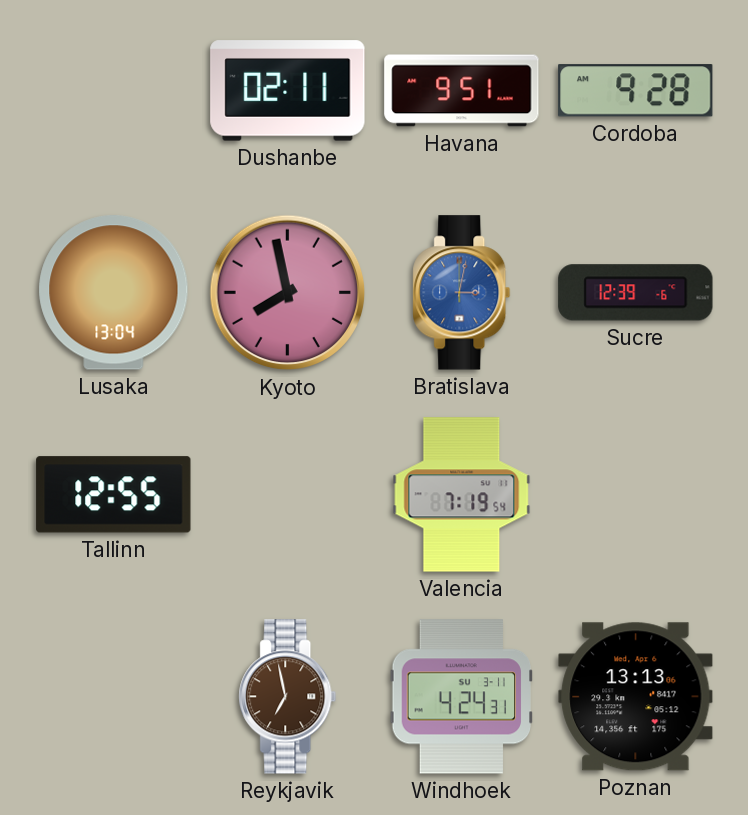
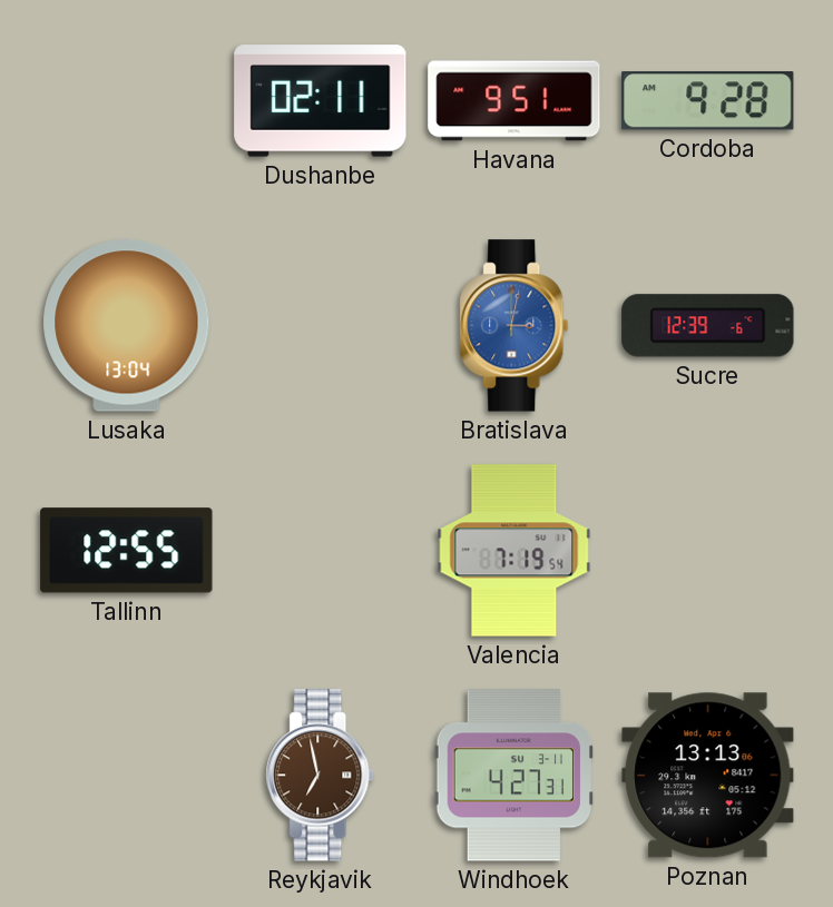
Kyoto: 7:58 -> none (288, 293)
Windhoek: 4:24 -> 4:27 (514, 776)
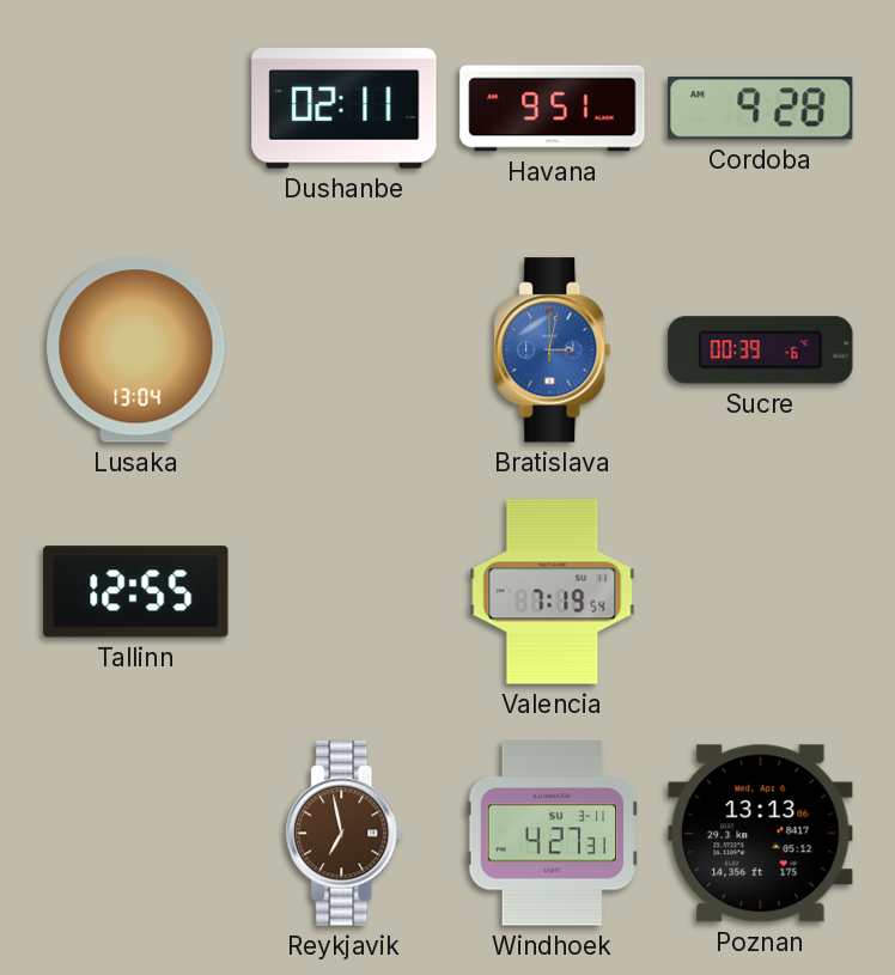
Sucre: 12:39 -> 00:39 (761, 351)
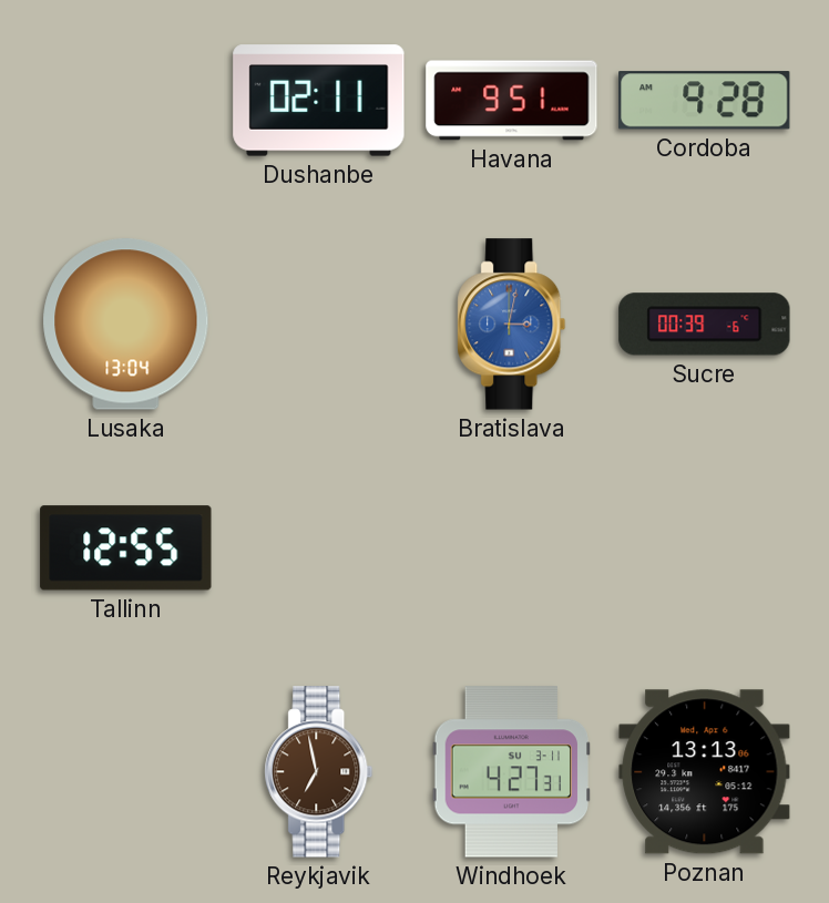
Valencia: 7:19 -> none (553, 592)
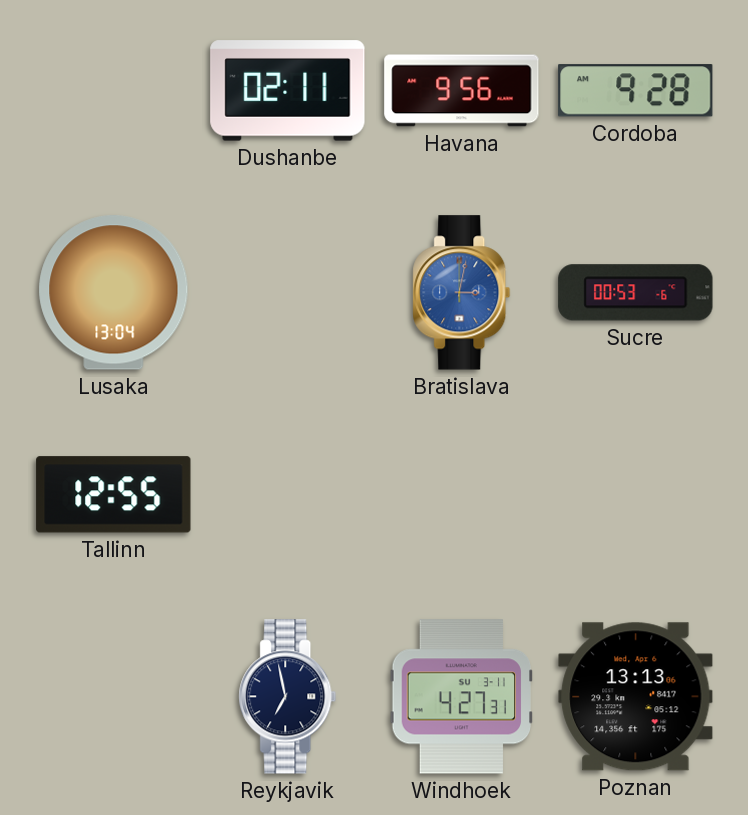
Havana: 9:51 -> 9:56 (462, 91)
Sucre: 00:39 -> 00:53 (636, 293)
Reykjavik dial: brown -> navy (288, 697)
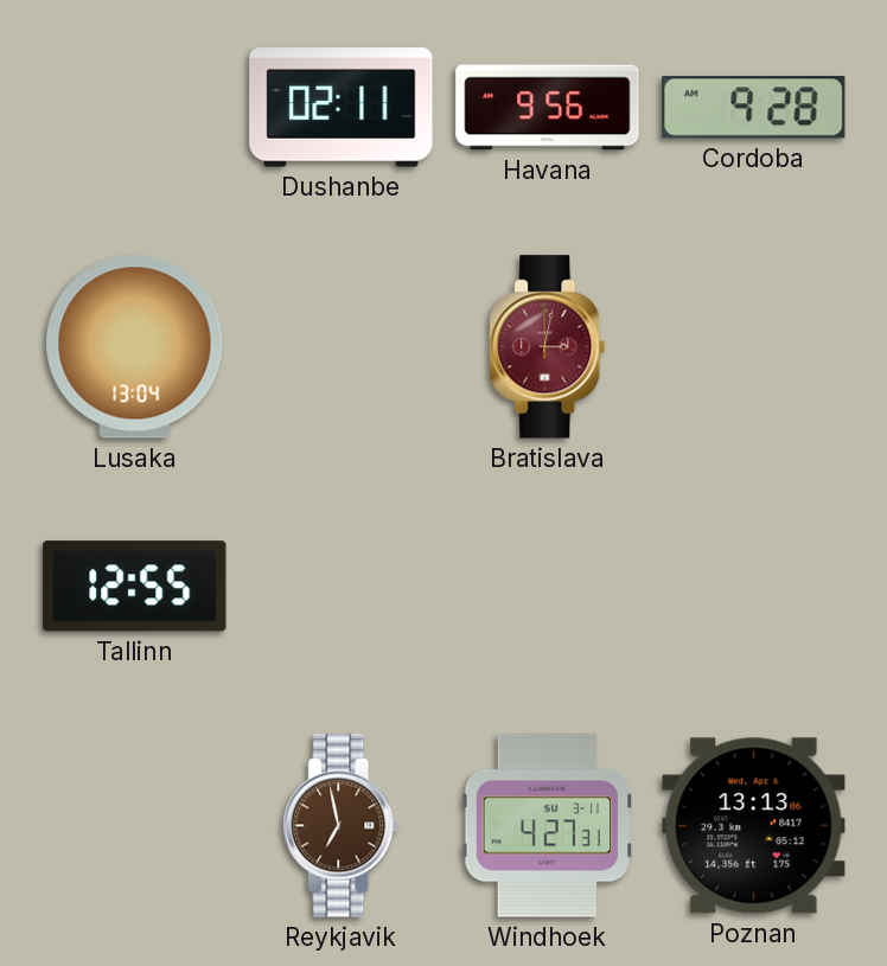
Bratislava dial: blue -> burgundy (548, 347)
Sucre: 00:53 -> none (636, 293)
Reykjavik dial: navy -> brown (342, 826)
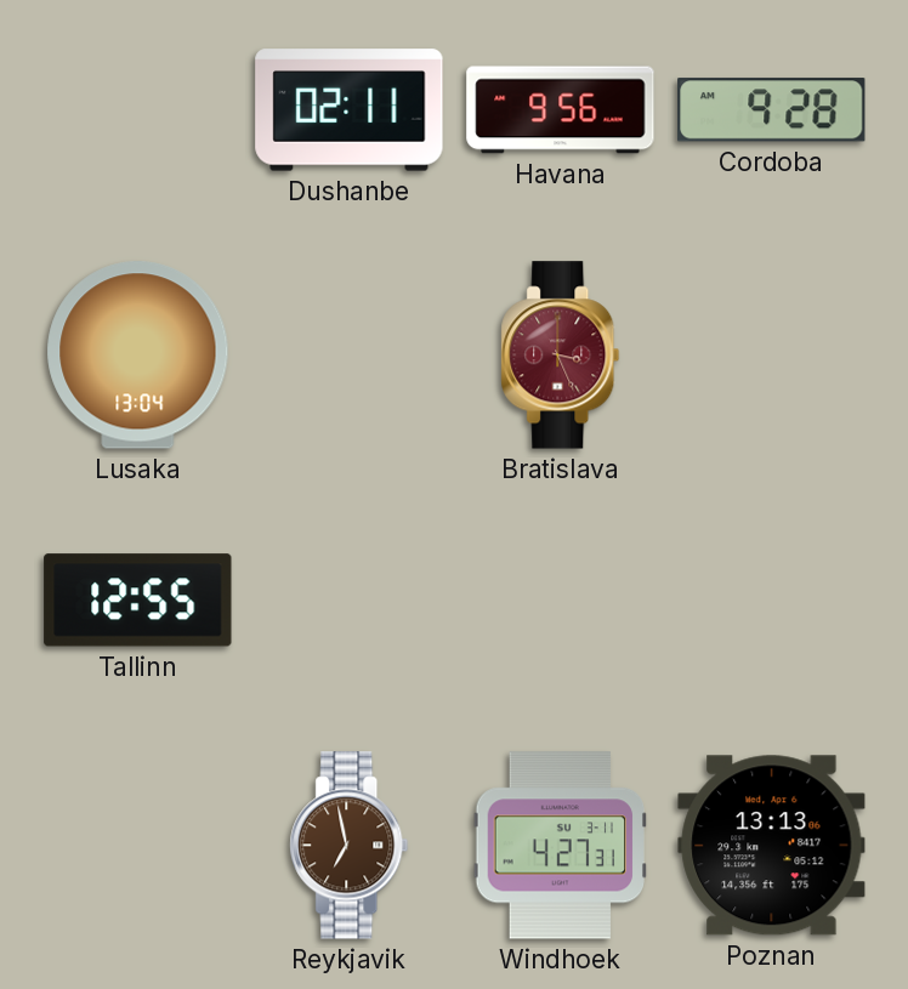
Bratislava: 3:02 -> 3:26 (561, 356)
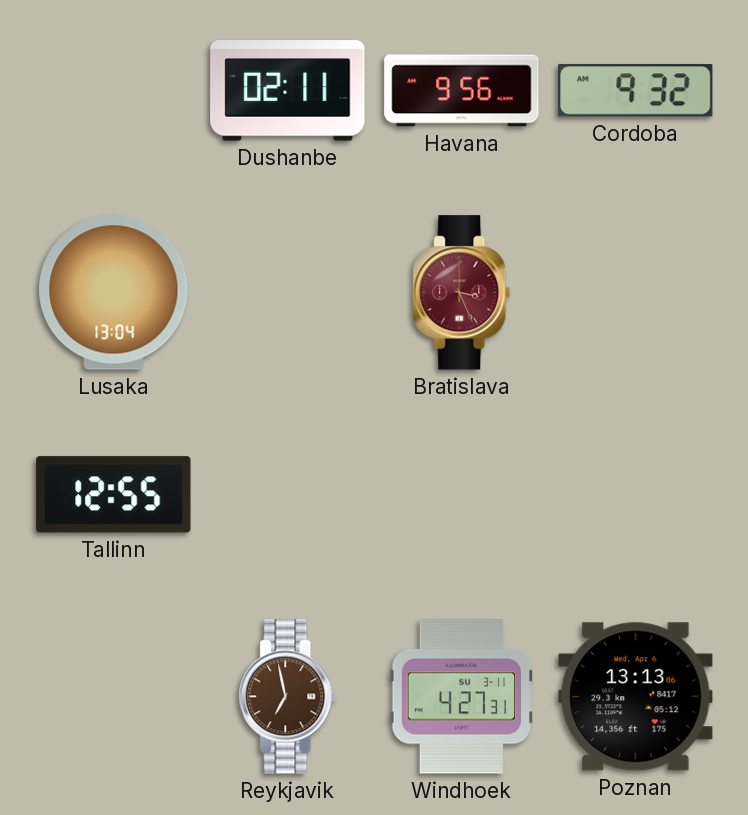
Cordoba: 9:28 -> 9:32 (636, 91)
